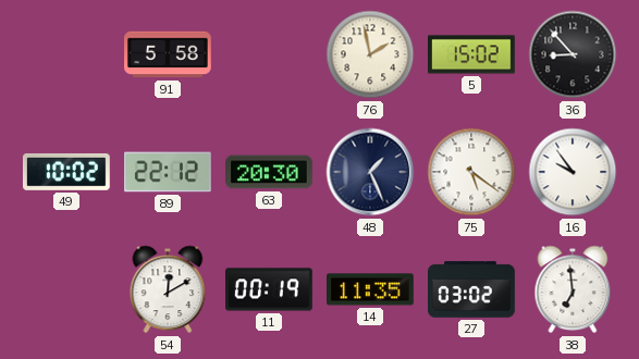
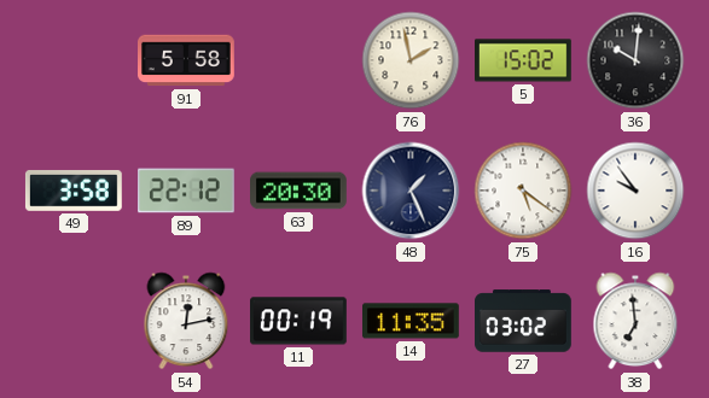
36: 8:53 -> 10:01 (635, 60)
49: 10:02 -> 3:58 (74, 191)
54: 12:10 -> 12:13 (186, 321)
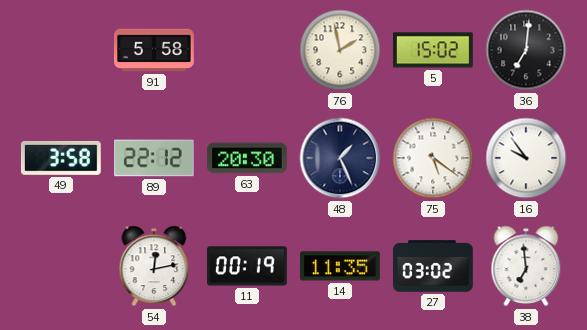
36: 10:01 -> 7:01 (526, 50)
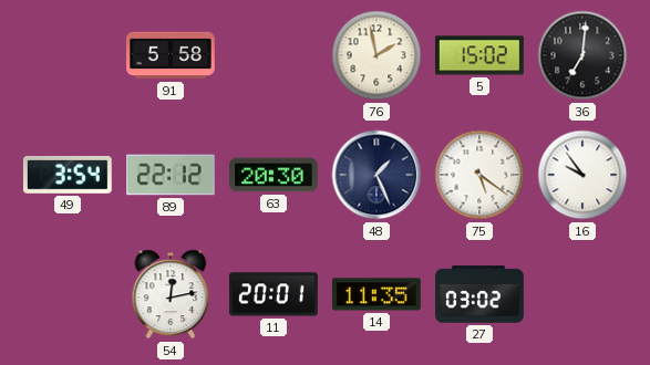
49: 3:58 -> 3:54 (68, 175)
11: 00:19 -> 20:01 (275, 294)
38: 6:59 -> none (526, 266)
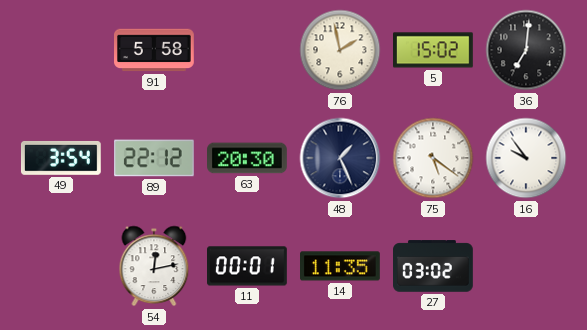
11: 20:01 -> 00:01 (248, 266)
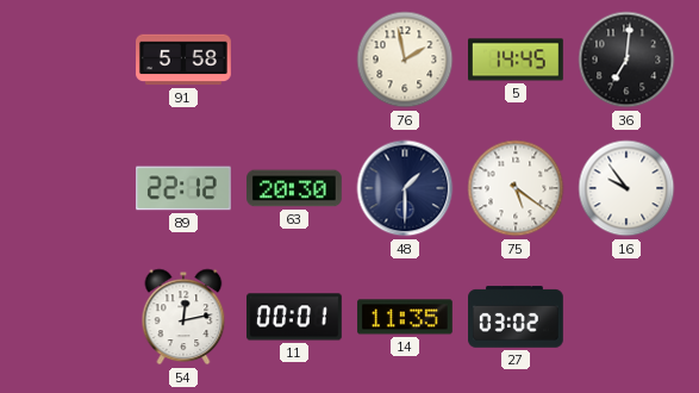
5: 15:02 -> 14:45 (517, 60)
49: 3:54 -> none (61, 158)
48: 1:26 -> 1:30 (405, 188)
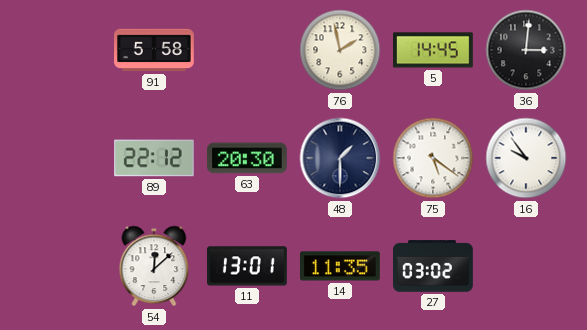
36: 7:01 -> 3:01 (526, 50)
54: 12:13 -> 12:08 (154, 266)
11: 00:01 -> 13:01 (248, 266)
